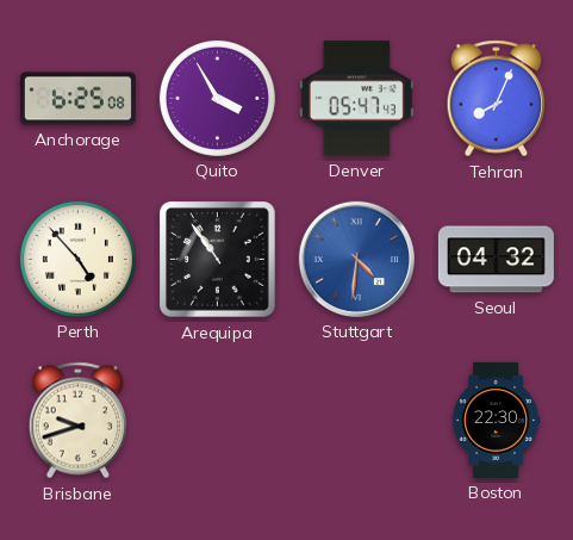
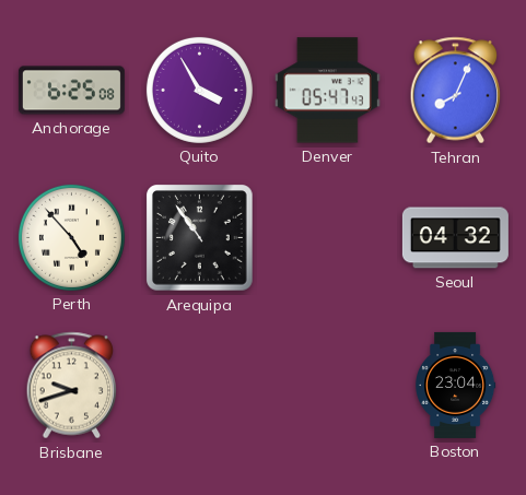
Stuttgart: 4:31 -> none (356, 259)
Boston: 22:30 -> 23:04 (456, 385)
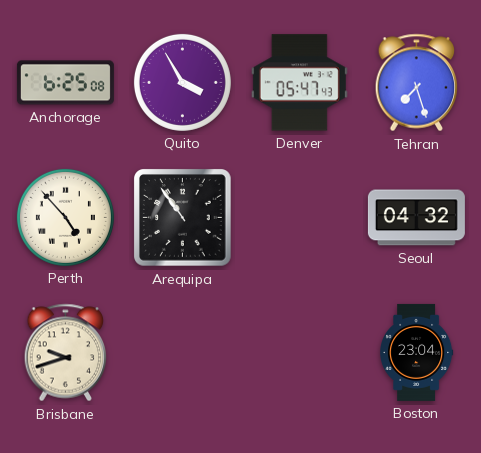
Tehran: 8:04 -> 7:27 (417, 83)
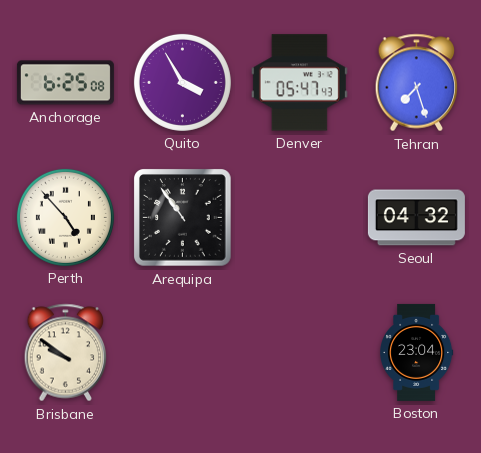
Brisbane: 9:42 -> 9:51 (66, 353)
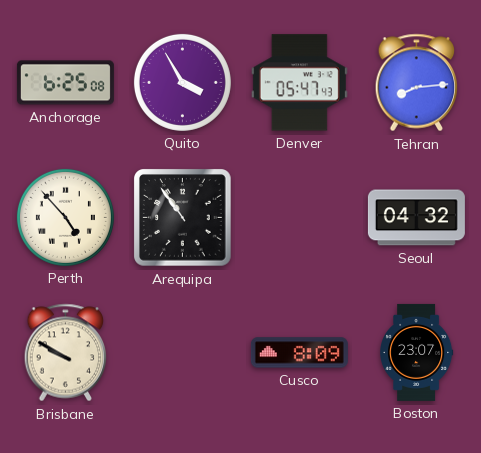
Tehran: 7:27 -> 8:14 (417, 83)
Brisbane: 9:51 -> 9:50 (66, 353)
Cusco: none -> 8:09 (299, 353)
Boston: 23:04 -> 23:07 (417, 352)
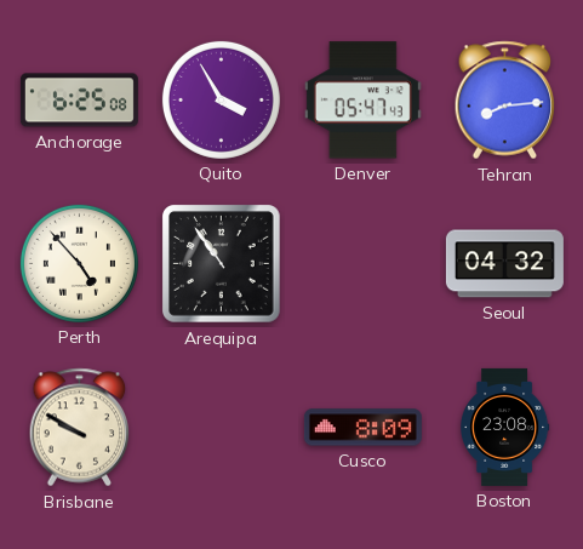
Boston: 23:07 -> 23:08 (505, 427)
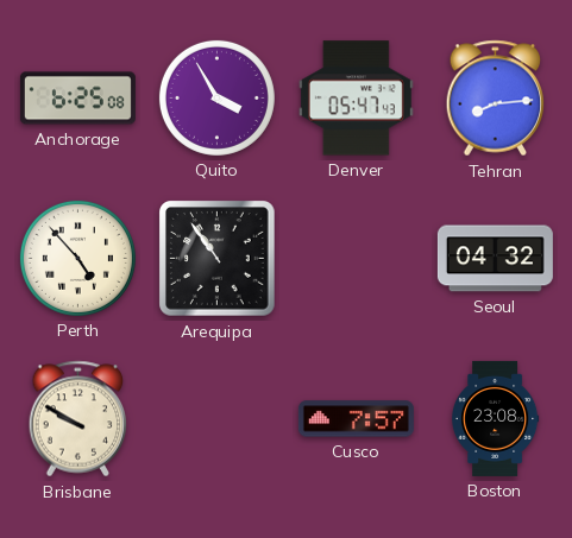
Cusco: 8:09 -> 7:57 (356, 419)
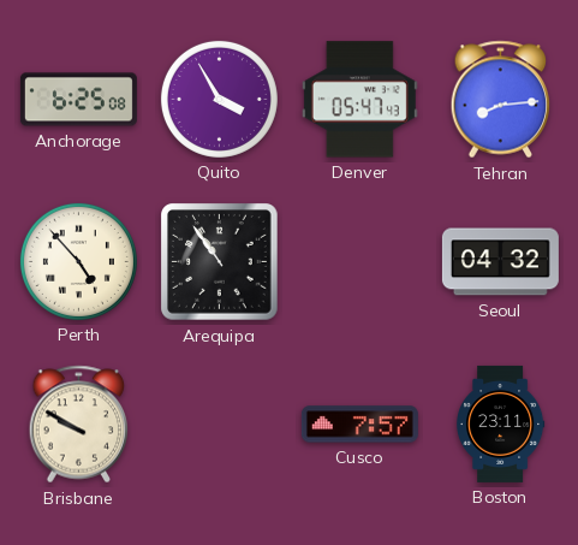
Boston: 23:08 -> 23:11 (501, 423)
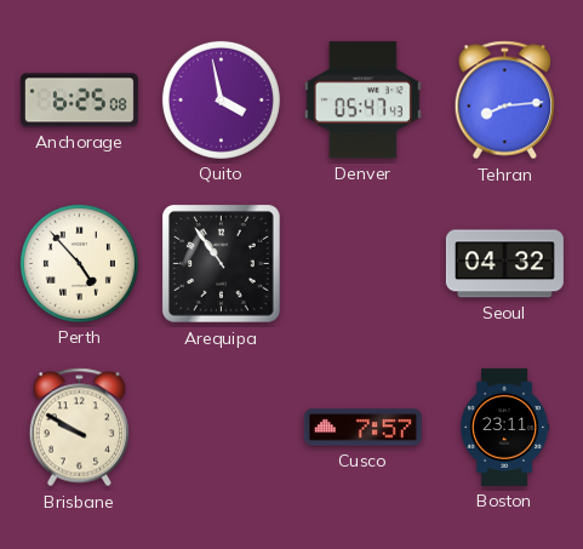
Quito: 3:55 -> 3:58 (221, 99)
